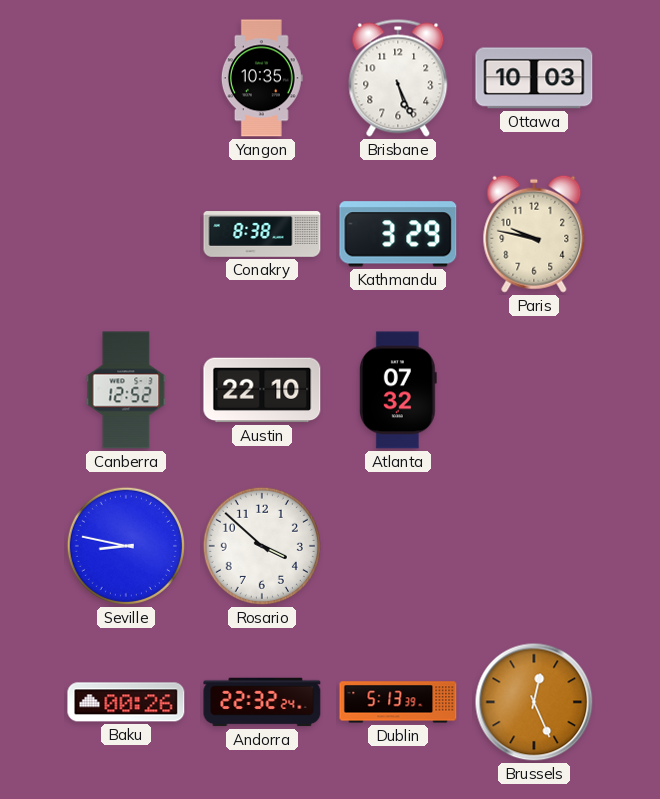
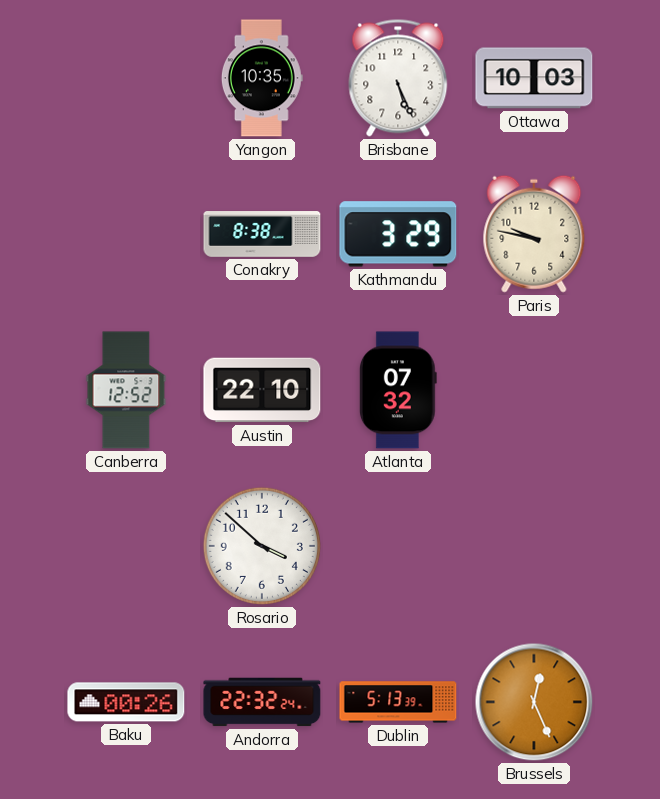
Seville: 8:47 -> none (126, 546)
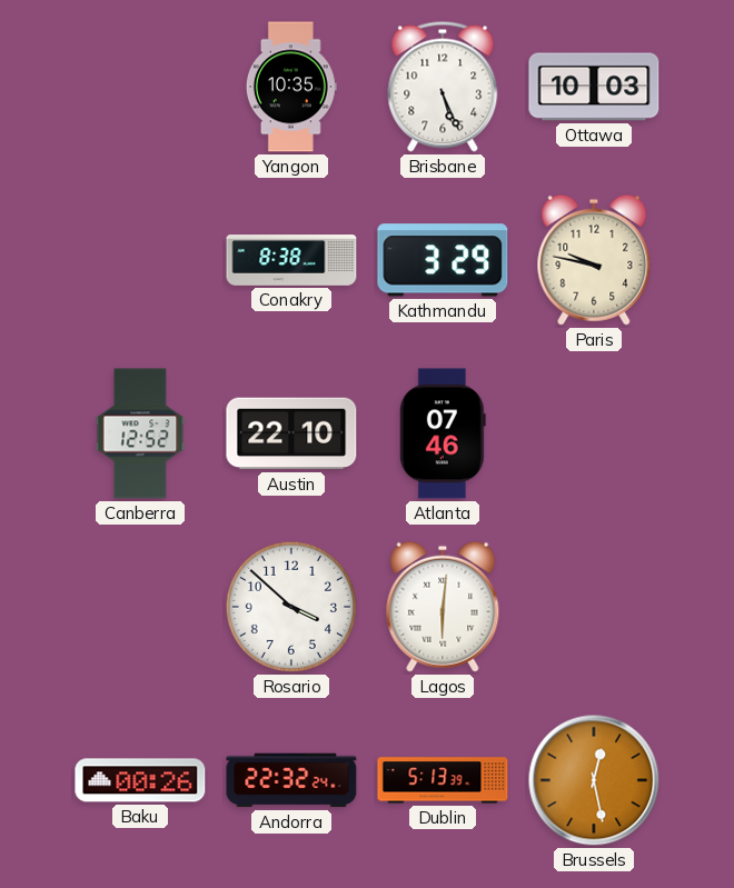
Atlanta: 07:32 -> 07:46 (443, 433)
Lagos: none -> 6:01 (443, 607)
Brussels: 12:26 -> 12:28 (594, 780)
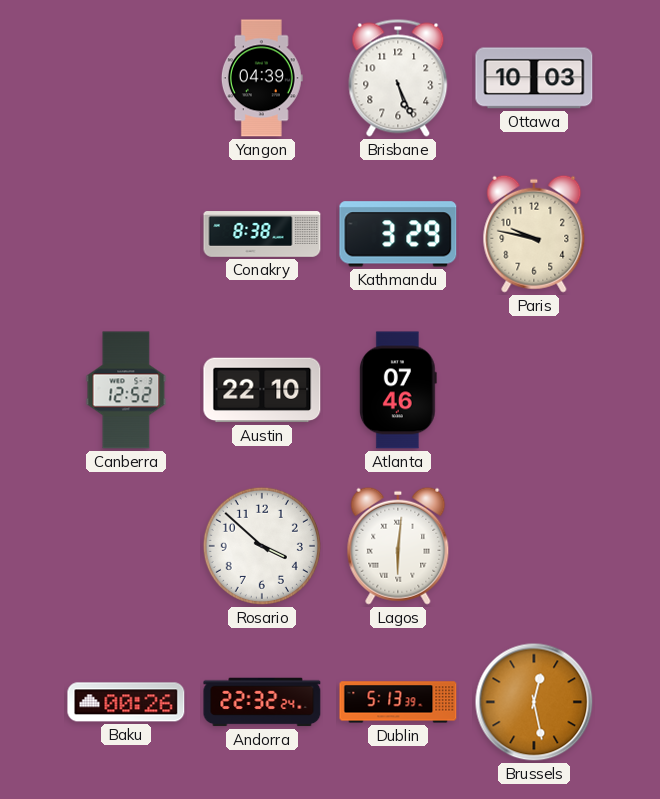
Yangon: 10:35 -> 04:39 (262, 78)
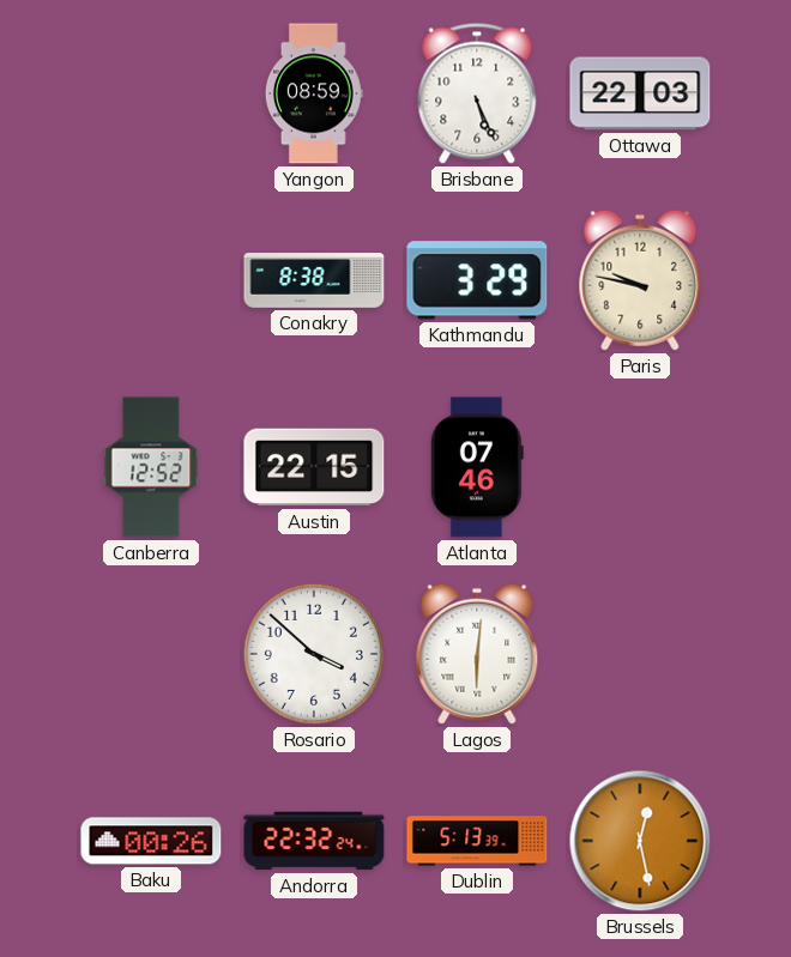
Yangon: 04:39 -> 08:59 (314, 93)
Ottawa: 10:03 -> 22:03 (640, 93)
Austin: 22:10 -> 22:15 (314, 467)
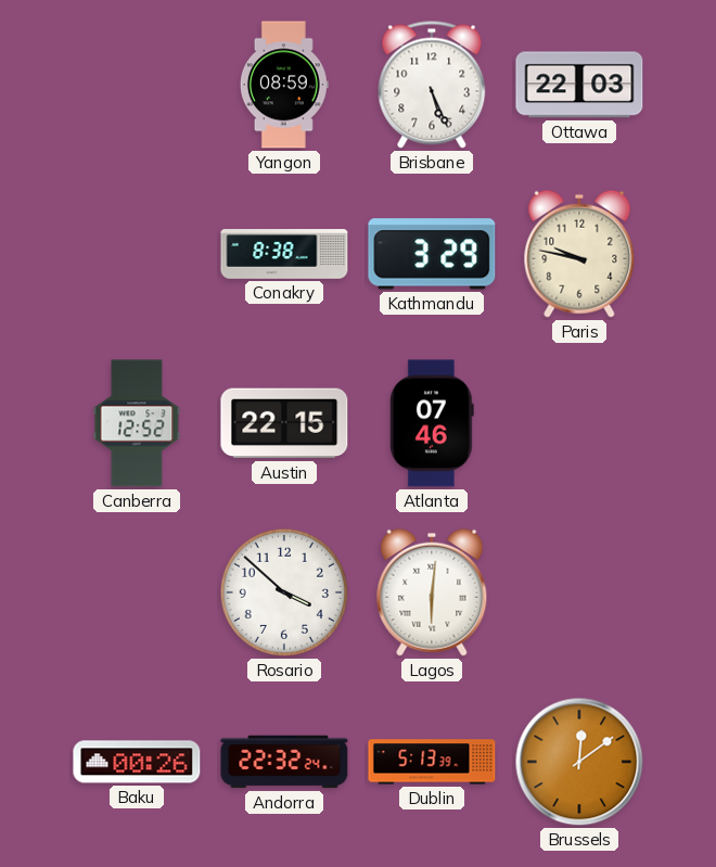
Brussels: 12:28 -> 12:09 (579, 762)
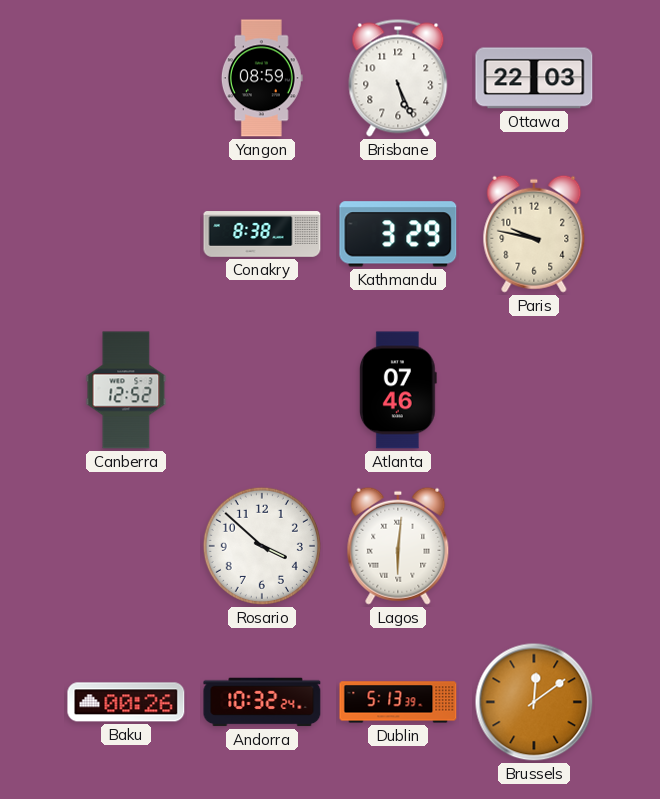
Austin: 22:15 -> none (284, 423)
Andorra: 22:32 -> 10:32 (262, 702)
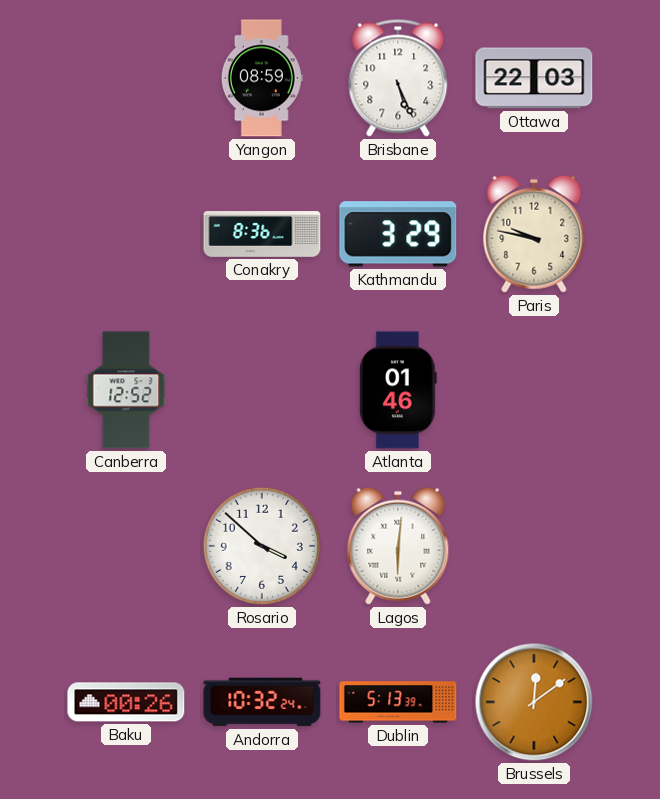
Conakry: 8:38 -> 8:36 (262, 234)
Atlanta: 07:46 -> 01:46 (398, 390)
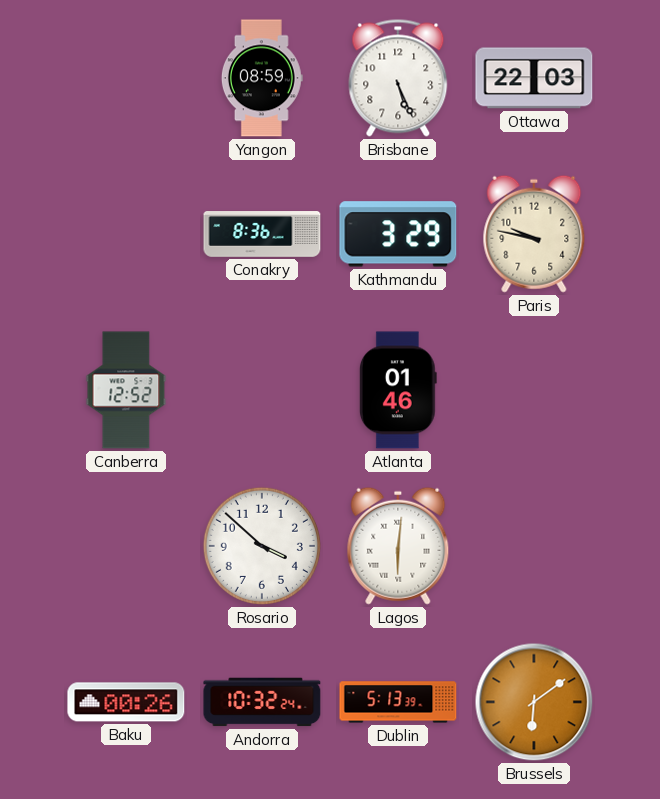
Brussels: 12:09 -> 6:09 (534, 702)
